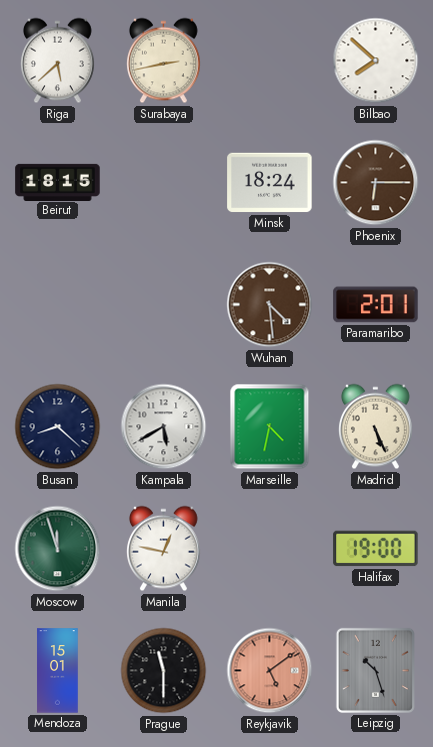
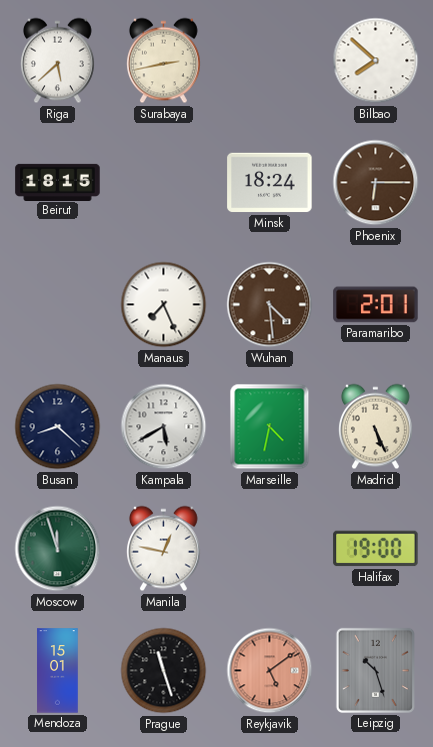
Manaus: none -> 7:26 (164, 305)
Prague: 11:30 -> 11:27 (164, 671)
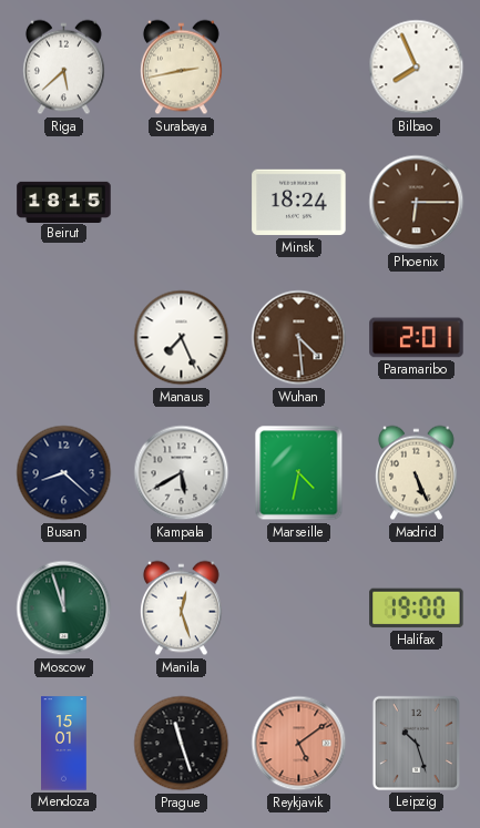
Bilbao: 7:52 -> 7:56 (417, 68)
Manila: 12:47 -> 12:27 (182, 609)
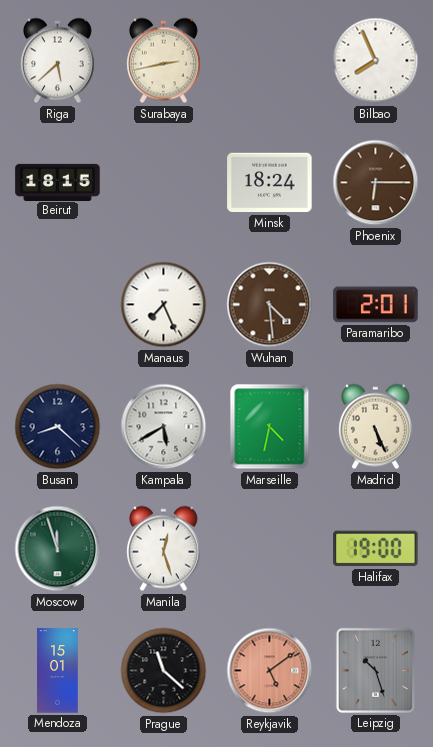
Prague: 11:27 -> 11:22 (164, 671)
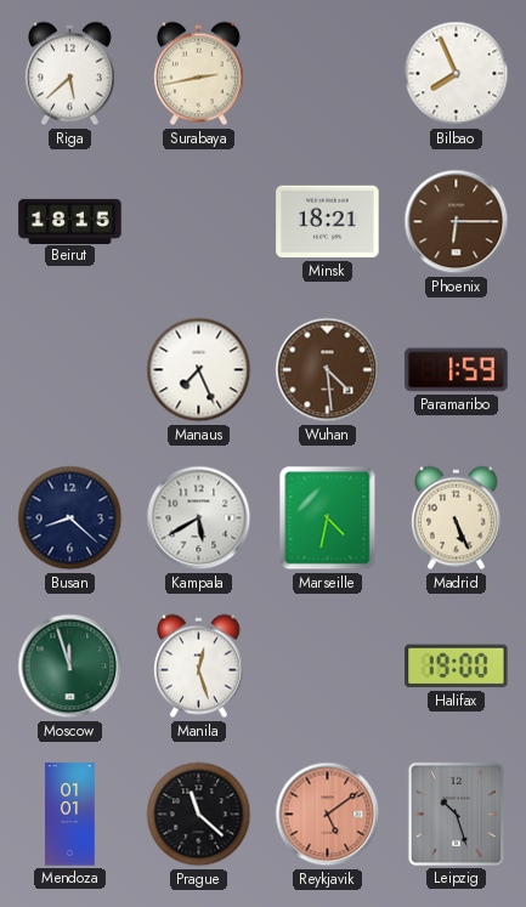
Minsk: 18:24 -> 18:21 (328, 222)
Paramaribo: 2:01 -> 1:59 (457, 370)
Mendoza: 15:01 -> 01:01 (70, 815)
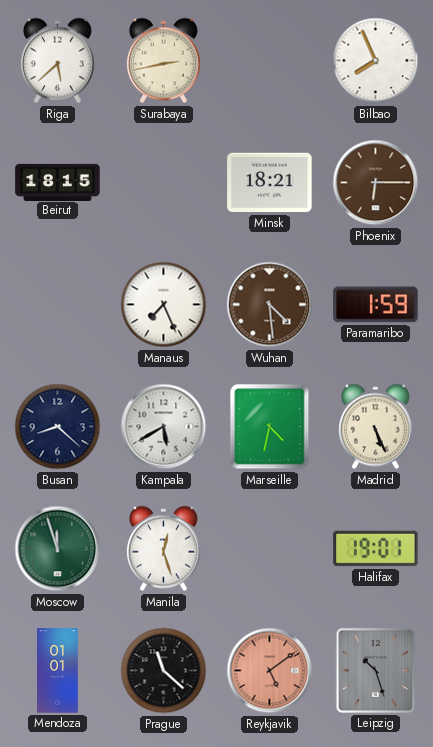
Halifax: 19:00 -> 19:01 (376, 549)
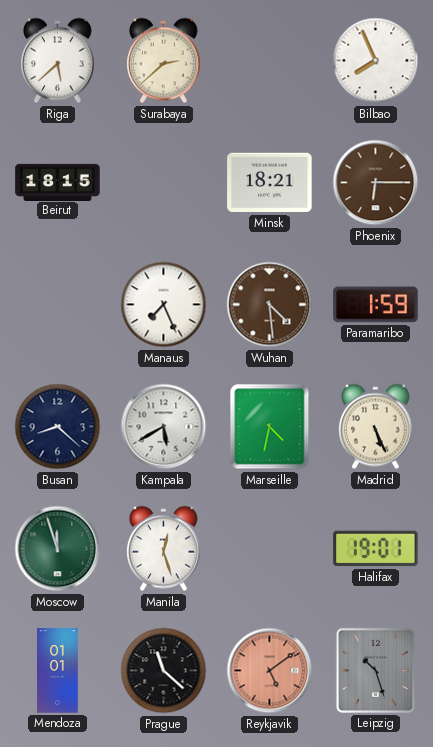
Surabaya: 2:43 -> 2:38 (164, 61)
